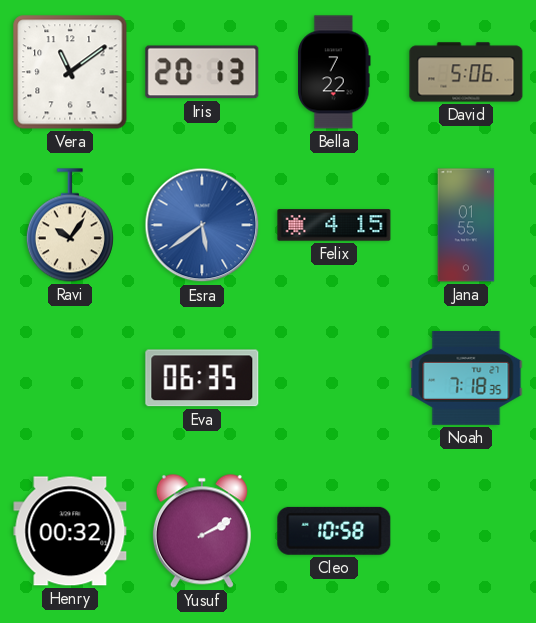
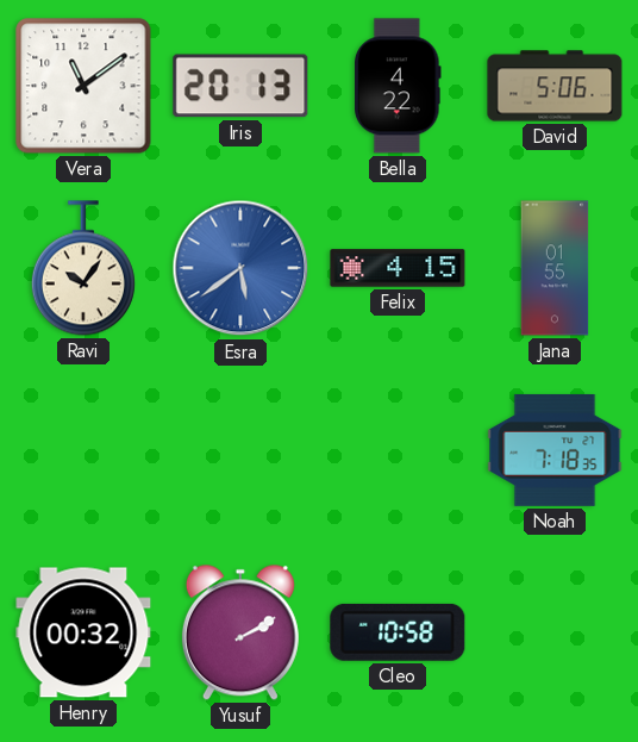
Bella: 7:22 -> 4:22 (399, 86)
Eva: 06:35 -> none (202, 378)
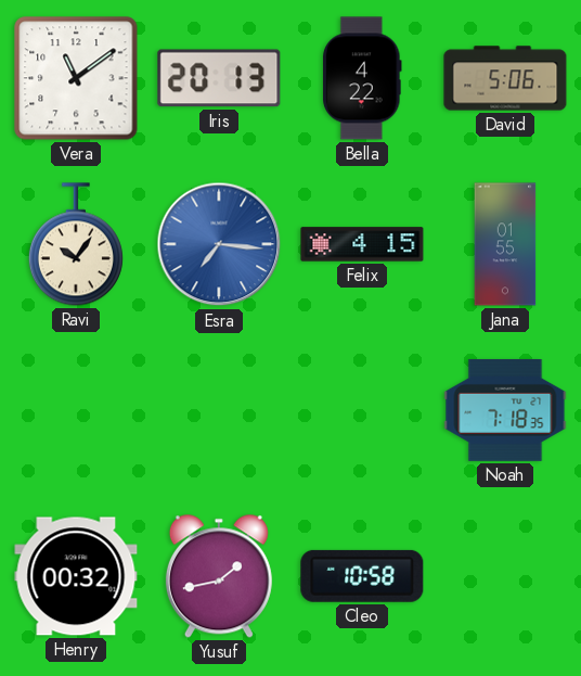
Esra: 5:39 -> 7:16 (219, 244)
Yusuf: 2:10 -> 1:43 (219, 576)
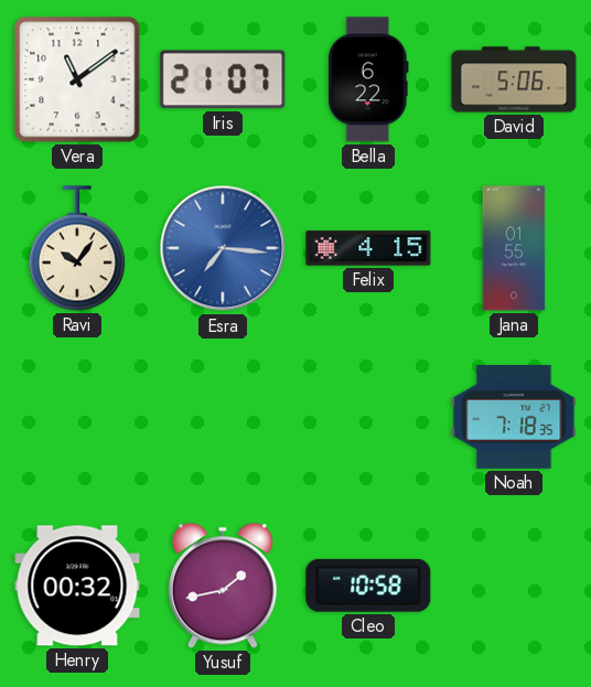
Iris: 20:13 -> 21:07 (223, 79)
Bella: 4:22 -> 6:22 (369, 79)
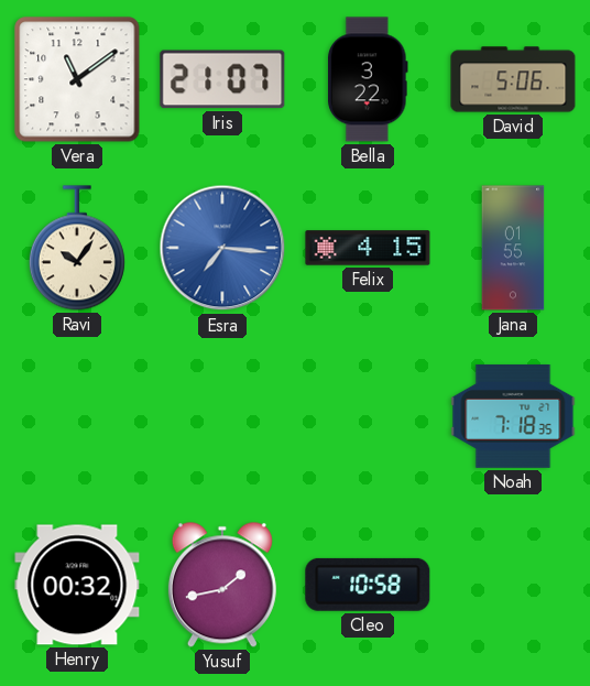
Bella: 6:22 -> 3:22 (369, 79)
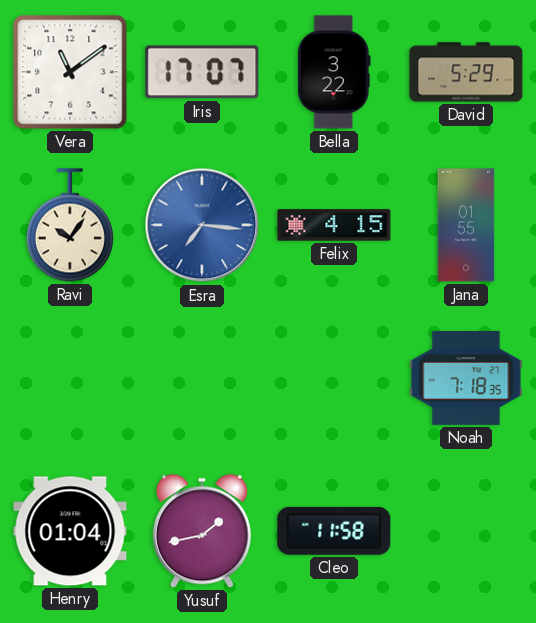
Iris: 21:07 -> 17:07 (202, 72)
David: 5:06 -> 5:29 (466, 72)
Henry: 00:32 -> 01:04 (70, 531)
Cleo: 10:58 -> 11:58 (334, 531)
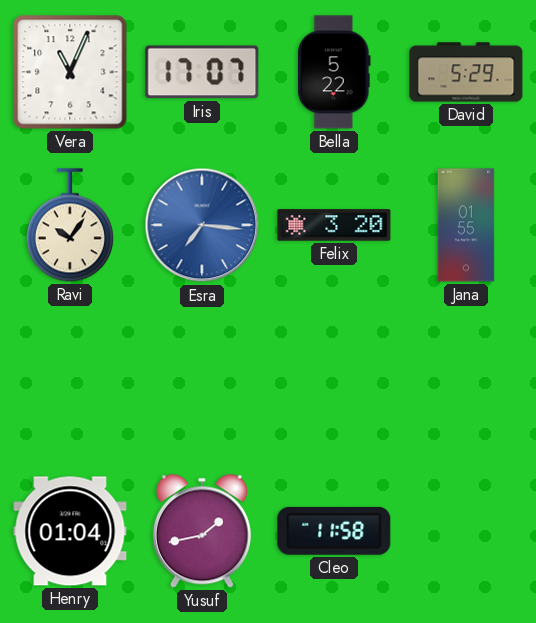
Vera: 11:09 -> 11:04 (70, 72)
Bella: 3:22 -> 5:22 (335, 72)
Felix: 4:15 -> 3:20 (334, 225)
Noah: 7:18 -> none (466, 378)
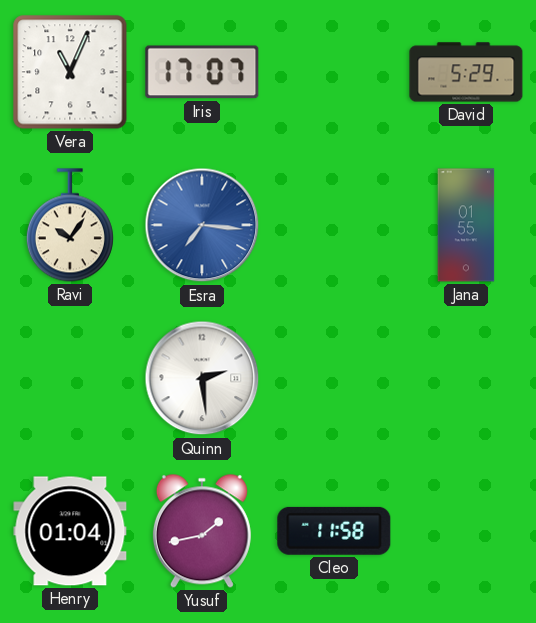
Bella: 5:22 -> none (335, 72)
Felix: 3:20 -> none (334, 225)
Quinn: none -> 2:29 (202, 378)
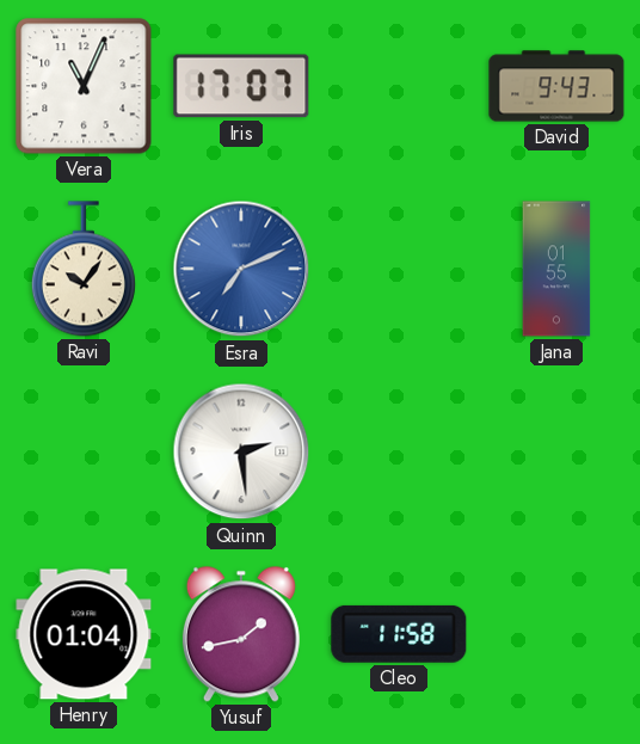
David: 5:29 -> 9:43 (556, 86)
Esra: 7:16 -> 7:11 (241, 269)
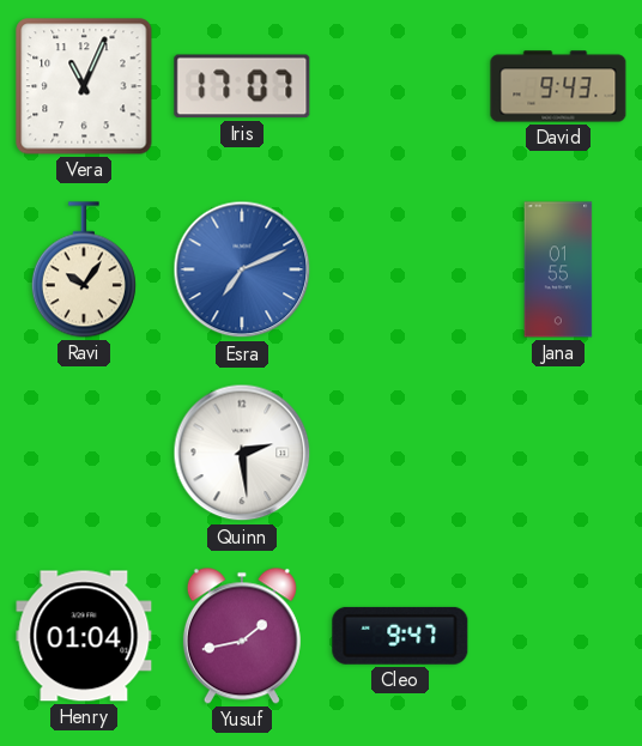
Cleo: 11:58 -> 9:47 (400, 636)
